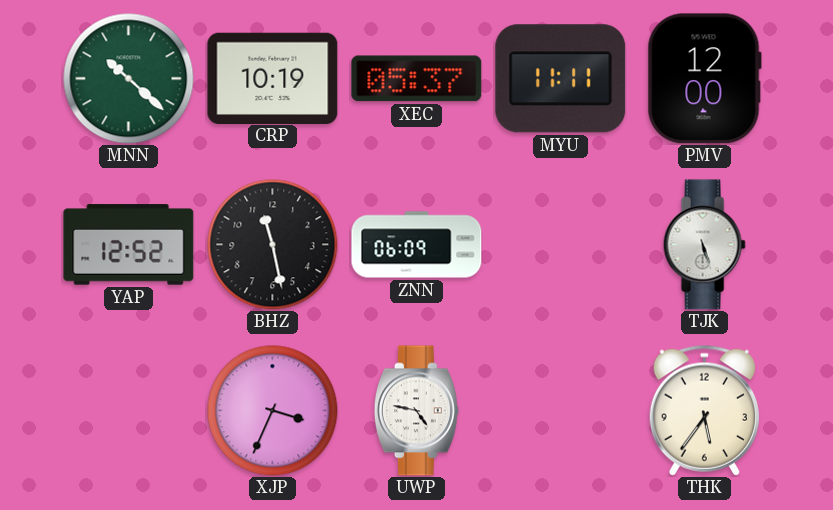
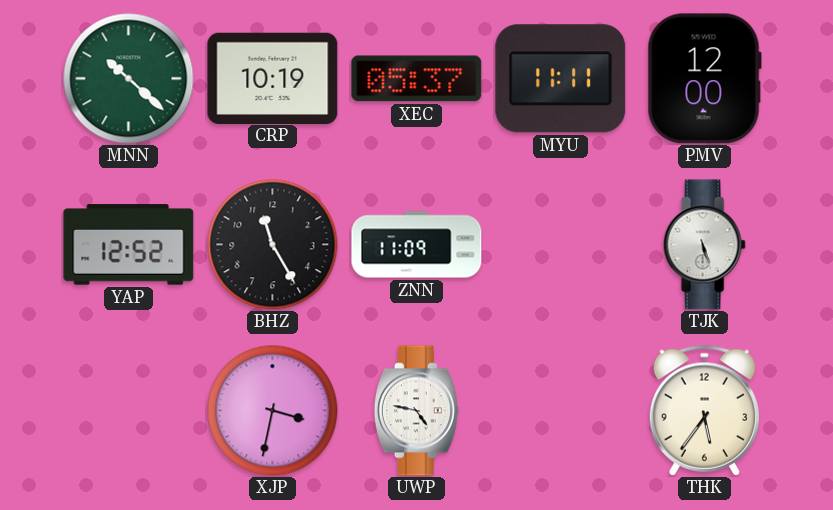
BHZ: 11:28 -> 11:25 (273, 245)
ZNN: 06:09 -> 11:09 (417, 245)
XJP: 3:34 -> 3:32 (273, 411)
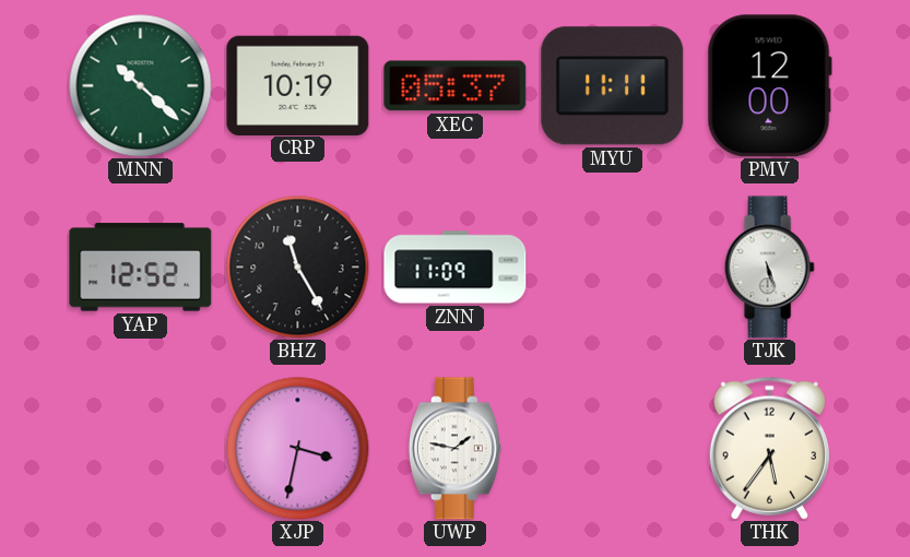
UWP: 4:47 -> 1:47 (454, 449)
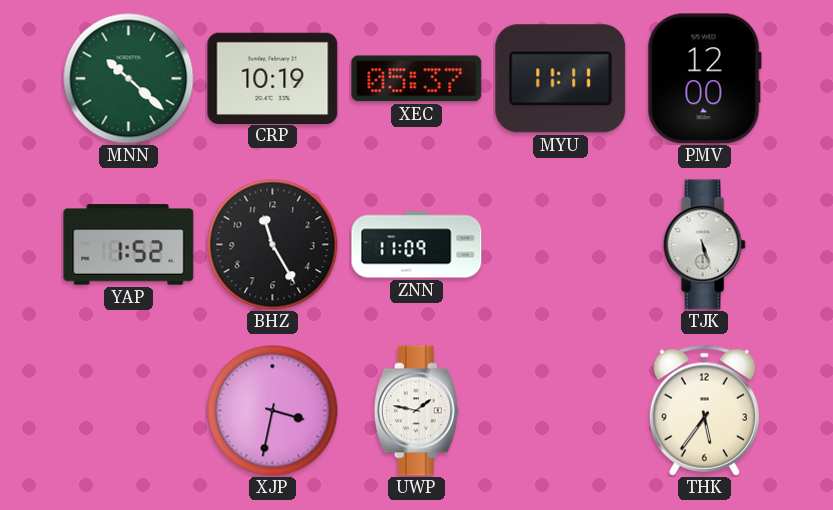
YAP: 12:52 -> 1:52 (129, 245)
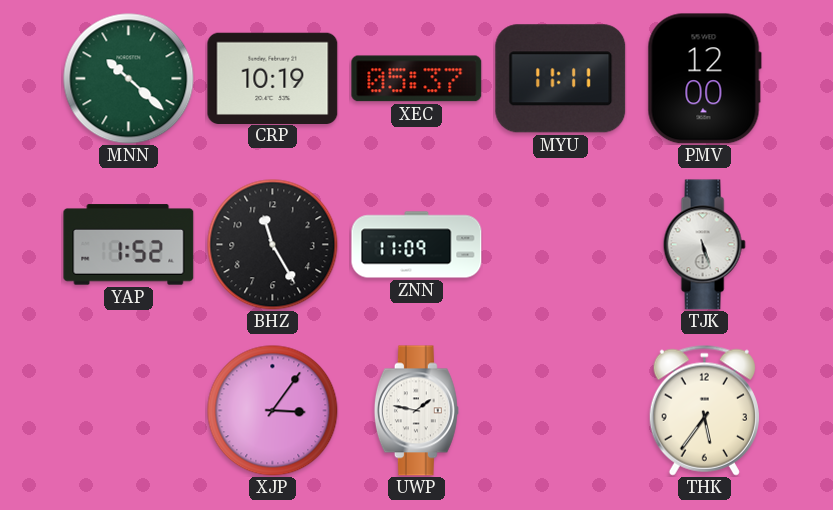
XJP: 3:32 -> 3:06 (273, 411)
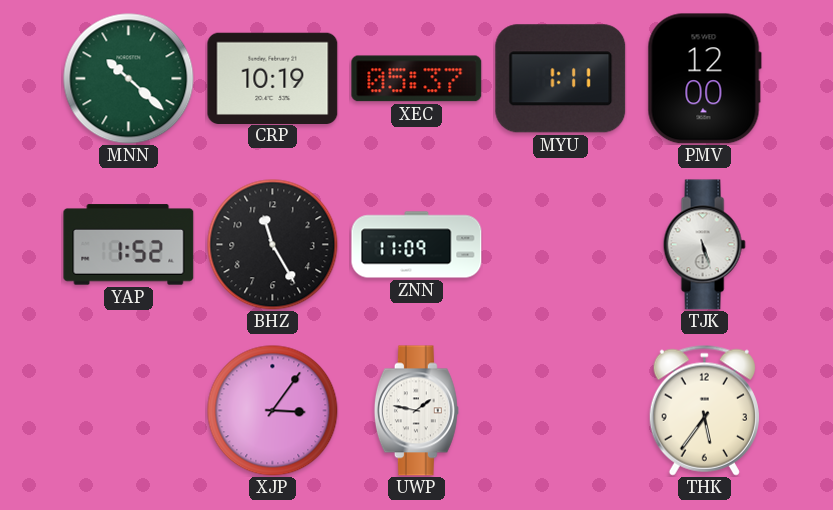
MYU: 11:11 -> 1:11 (561, 79)
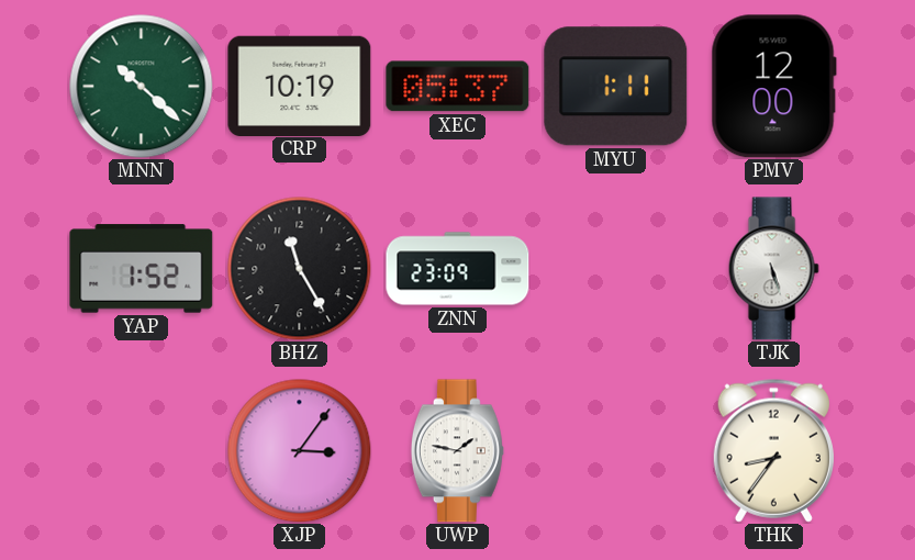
ZNN: 11:09 -> 23:09 (458, 269)
THK: 5:36 -> 8:36 (773, 450)
